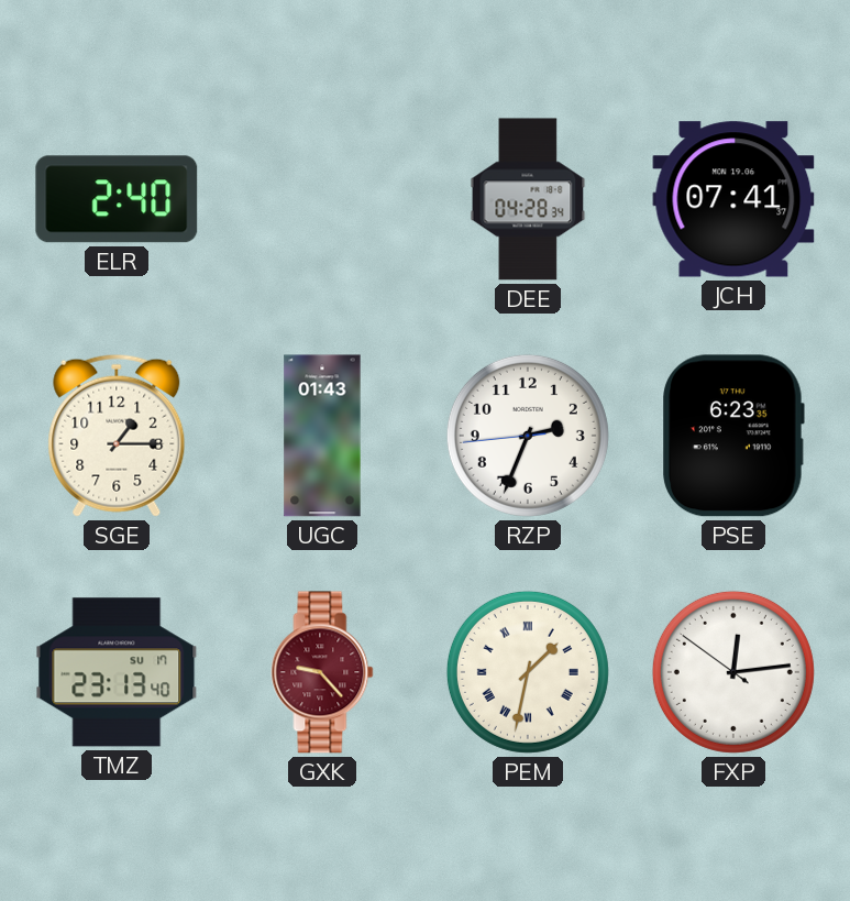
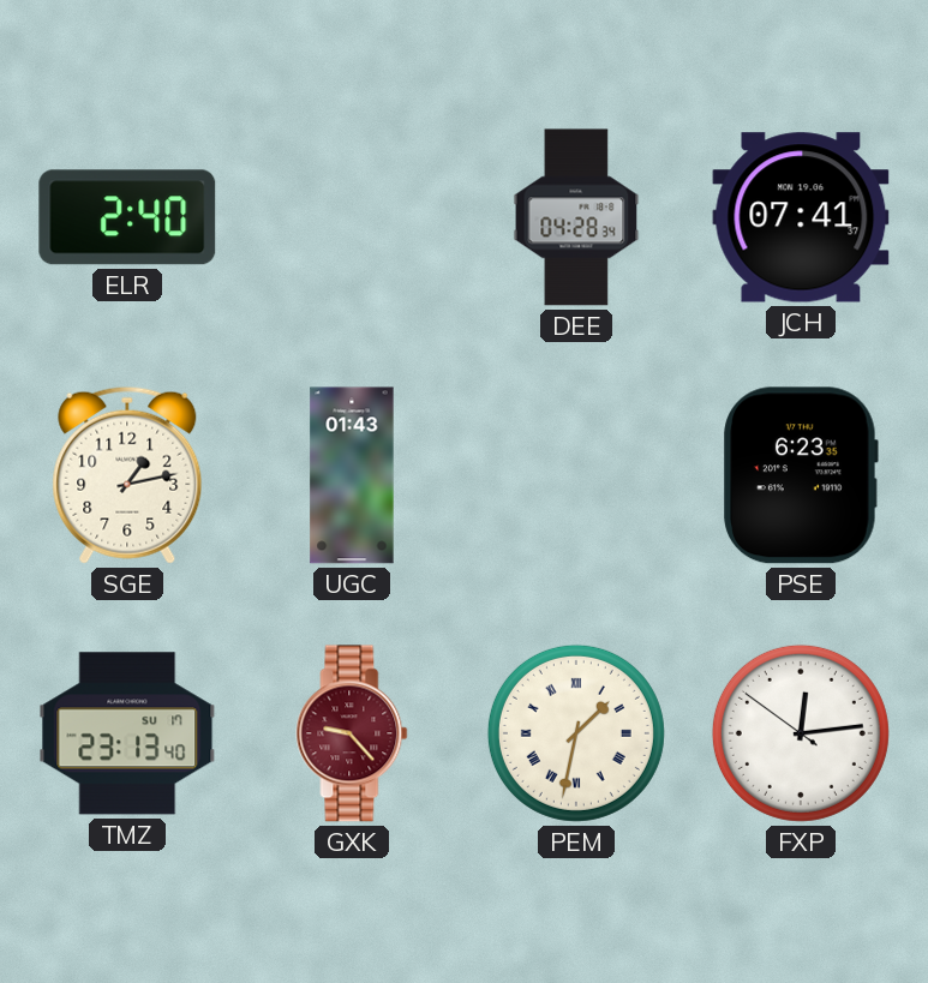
SGE: 1:15 -> 1:13 (127, 475)
RZP: 2:33 -> none (528, 436)
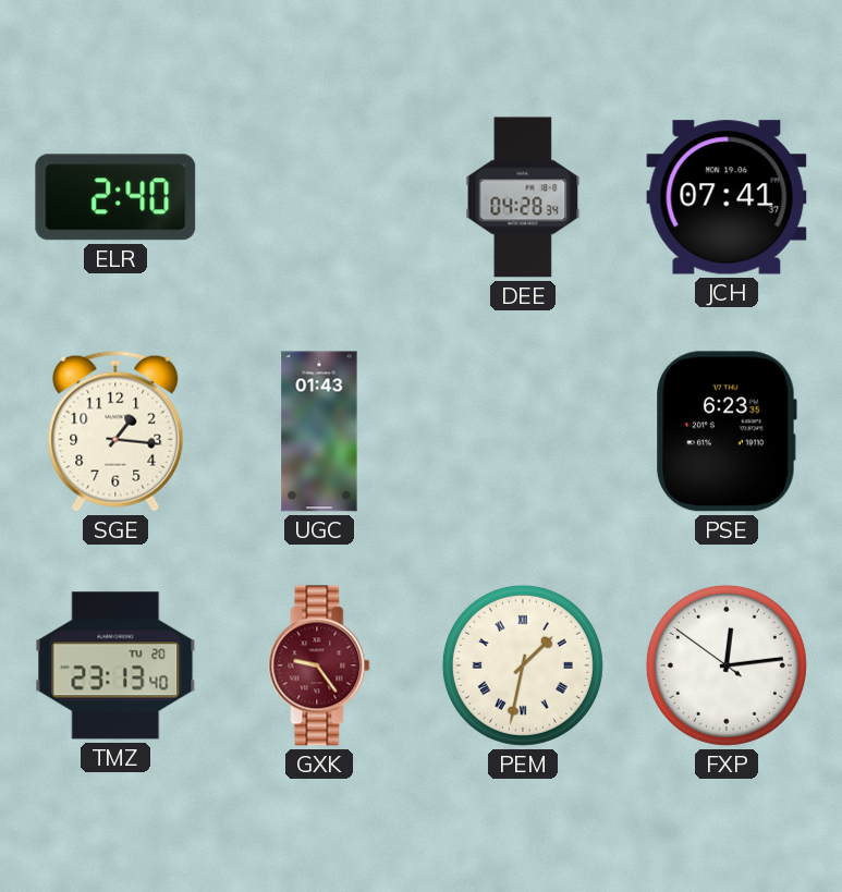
SGE: 1:13 -> 1:16 (115, 431)
TMZ date: SU 17 -> TU 20 (115, 665)
GXK: 9:23 -> 9:24 (319, 665)
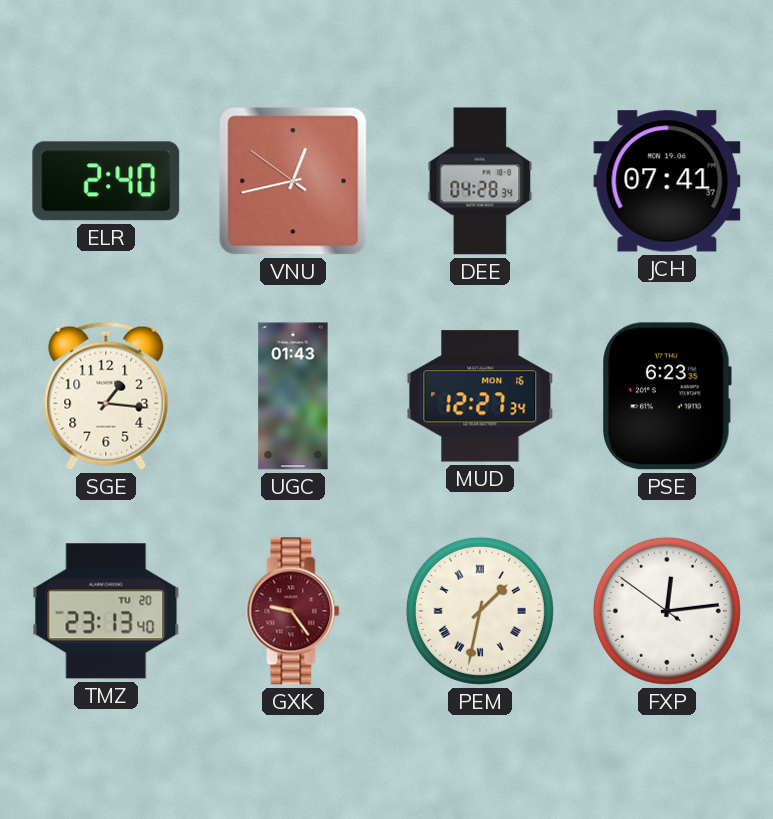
VNU: none -> 12:42 (293, 181)
MUD: none -> 12:27 (480, 396)
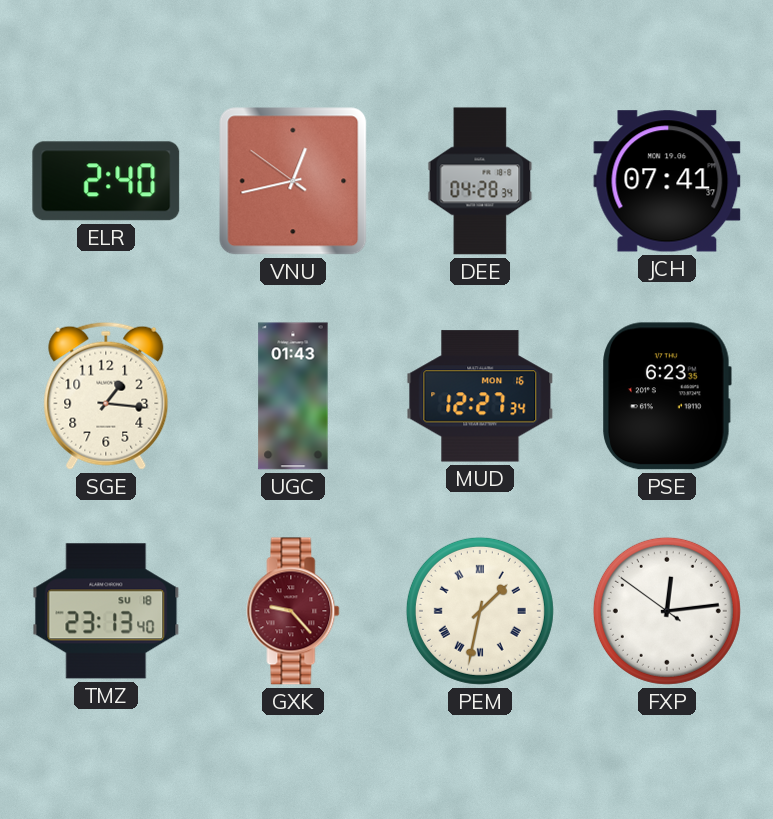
TMZ date: TU 20 -> SU 18 (106, 611)
GXK: 9:24 -> 9:23 (293, 611)
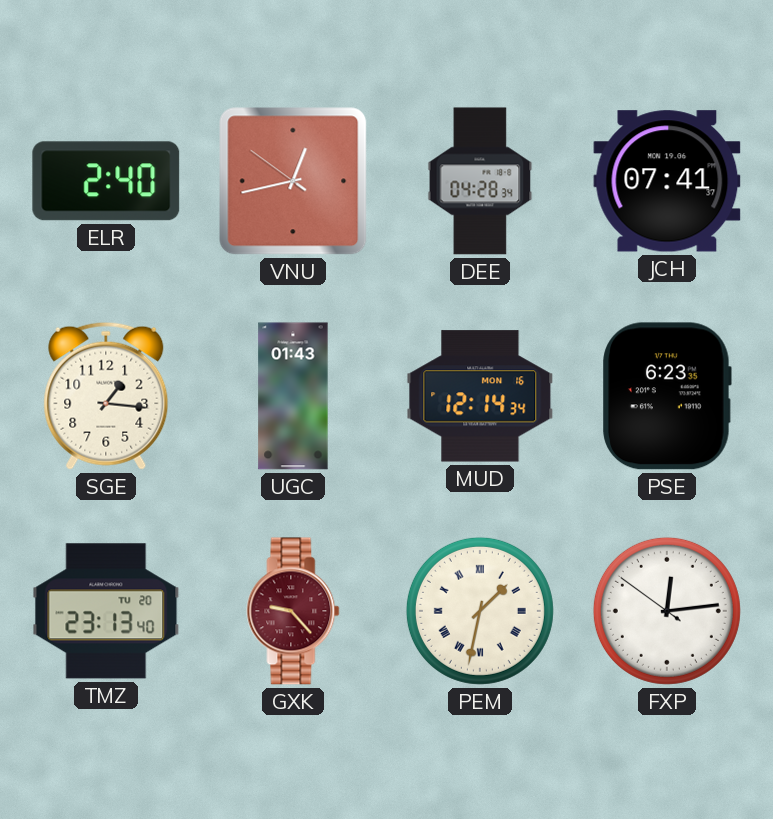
MUD: 12:27 -> 12:14 (480, 396)
TMZ date: SU 18 -> TU 20 (106, 611)
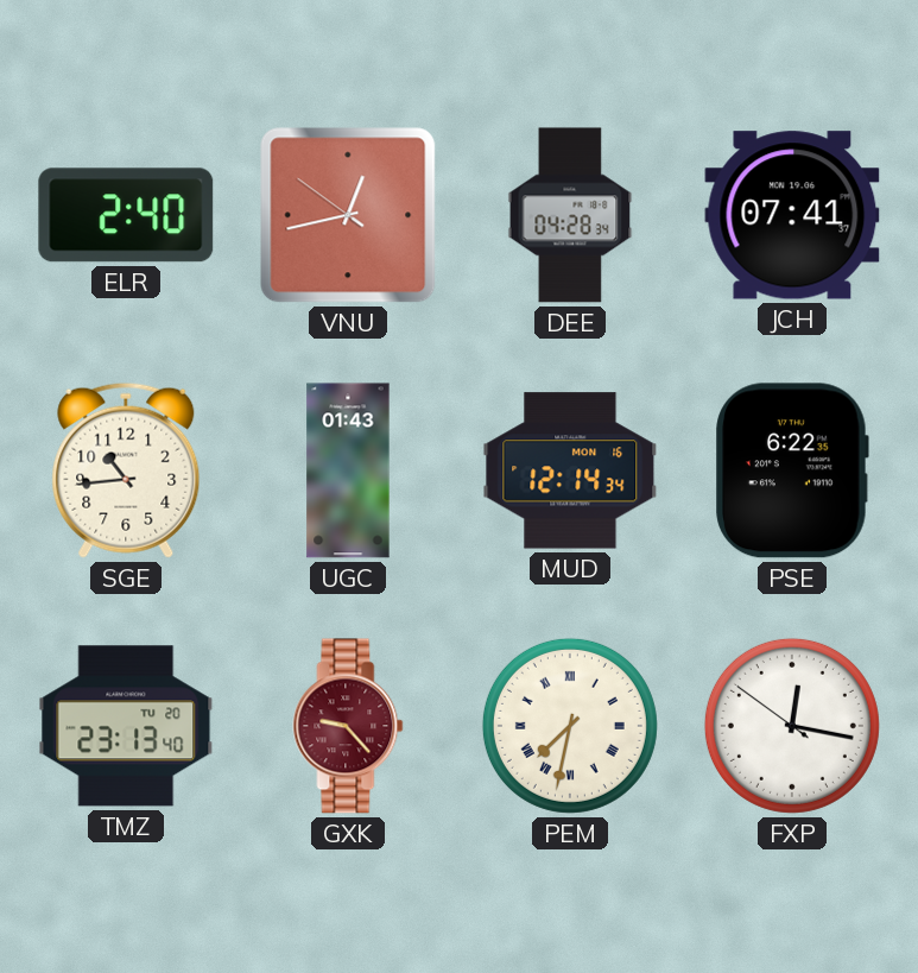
SGE: 1:16 -> 10:44 (126, 470)
PSE: 6:23 -> 6:22 (792, 470)
PEM: 1:32 -> 7:32 (570, 726)
FXP: 12:13 -> 12:16 (792, 726)
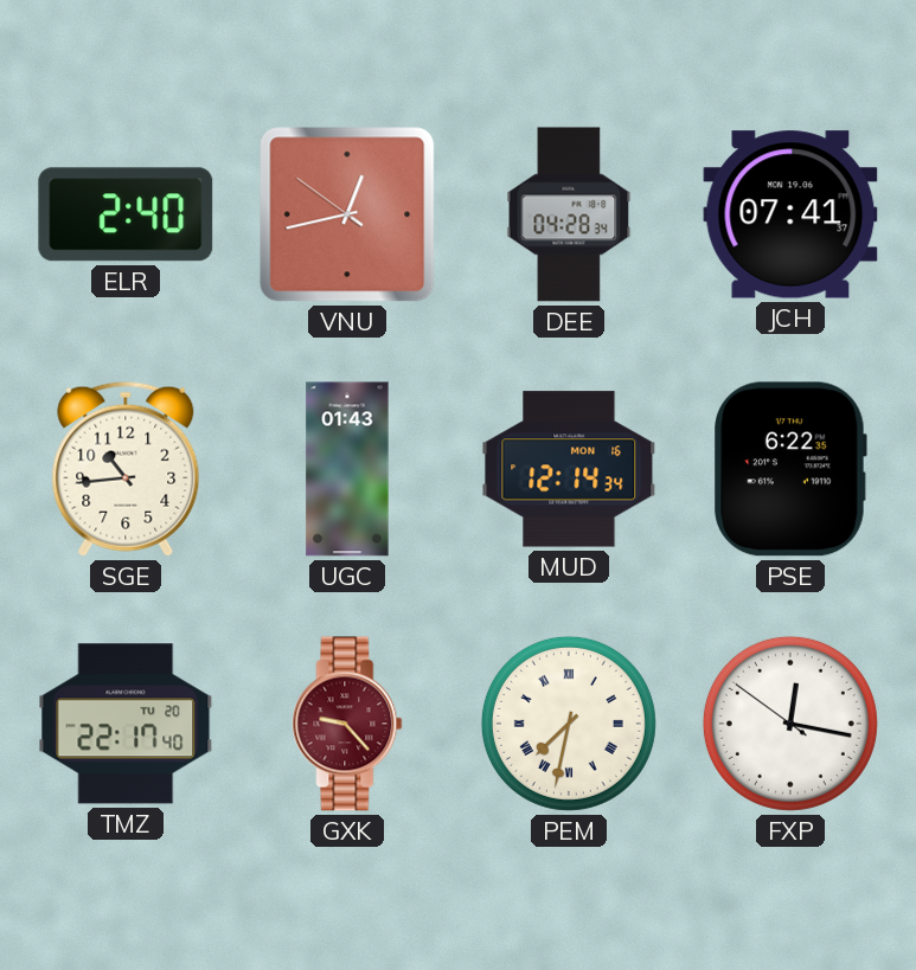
TMZ: 23:13 -> 22:17 (126, 724)
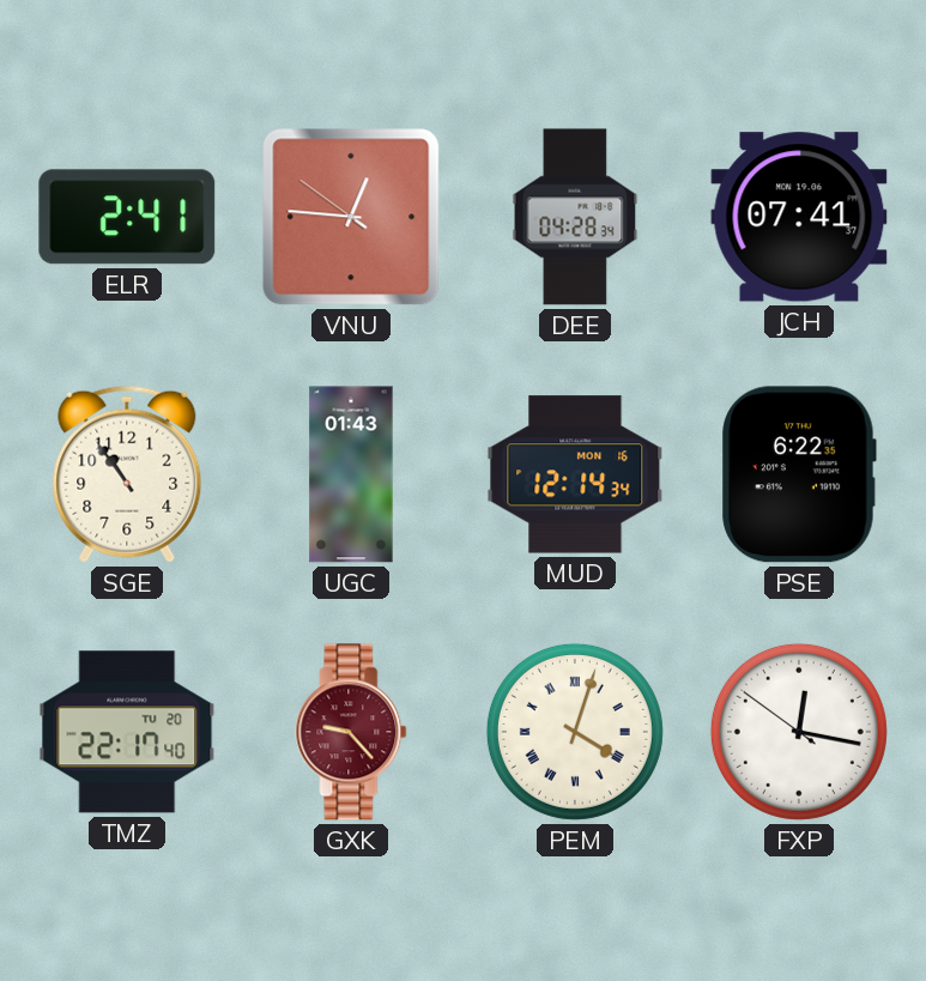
ELR: 2:40 -> 2:41 (127, 217)
VNU: 12:42 -> 12:45 (351, 217)
SGE: 10:44 -> 10:54 (127, 474)
PEM: 7:32 -> 4:03 (575, 732)
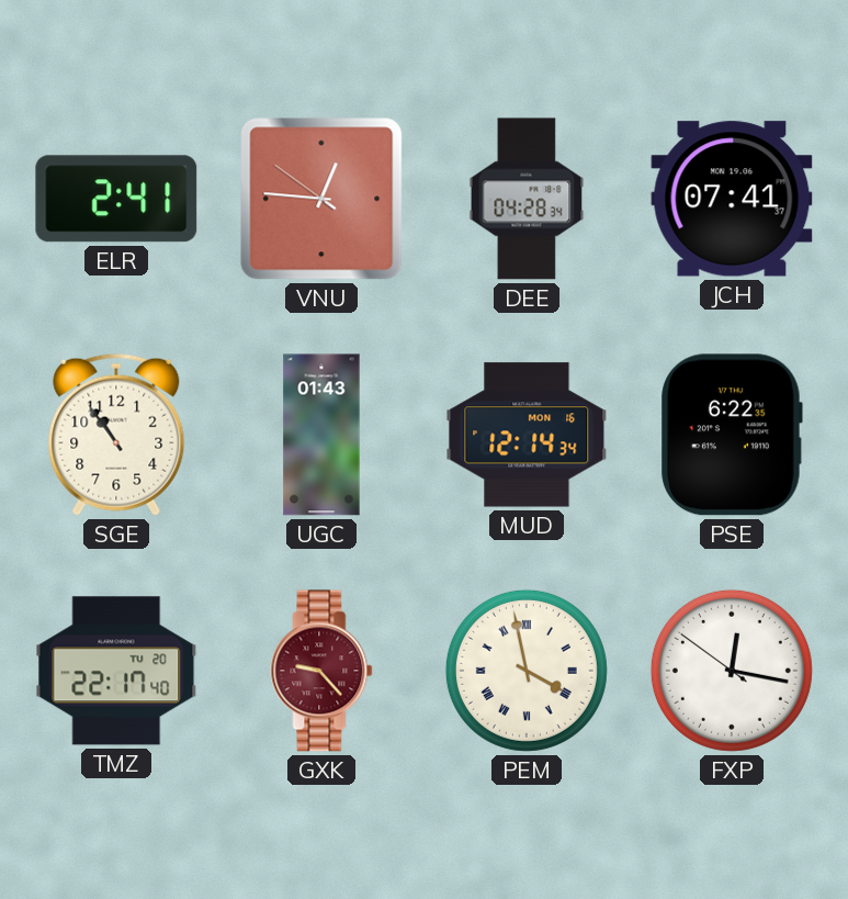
PEM: 4:03 -> 3:58 (527, 671)
